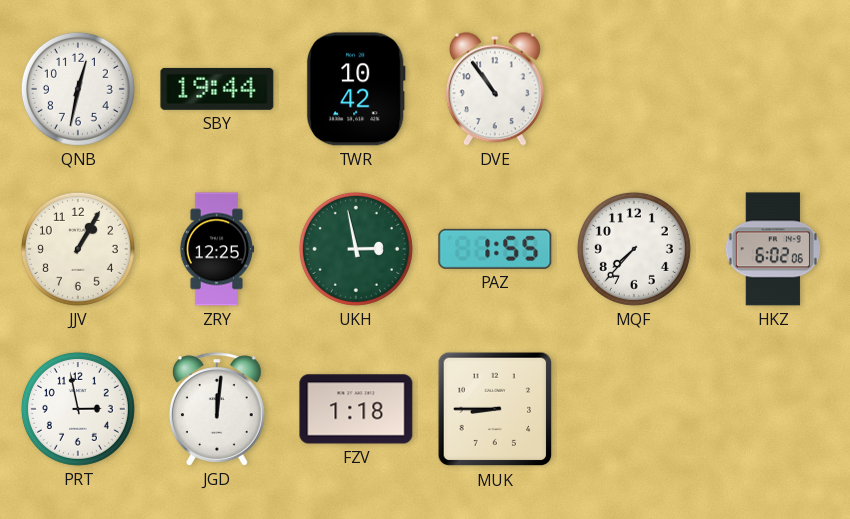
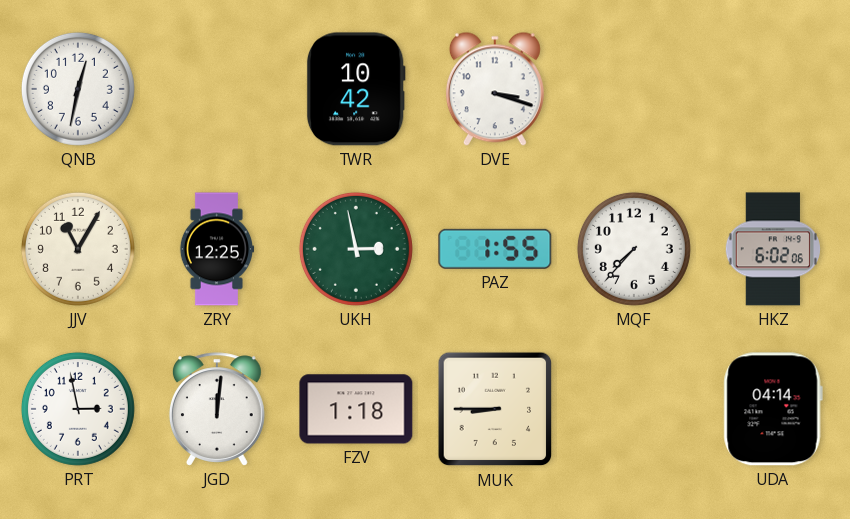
SBY: 19:44 -> none (217, 89)
DVE: 10:54 -> 3:18 (495, 89)
JJV: 1:05 -> 11:05 (78, 249)
UDA: none -> 04:14 (773, 409)
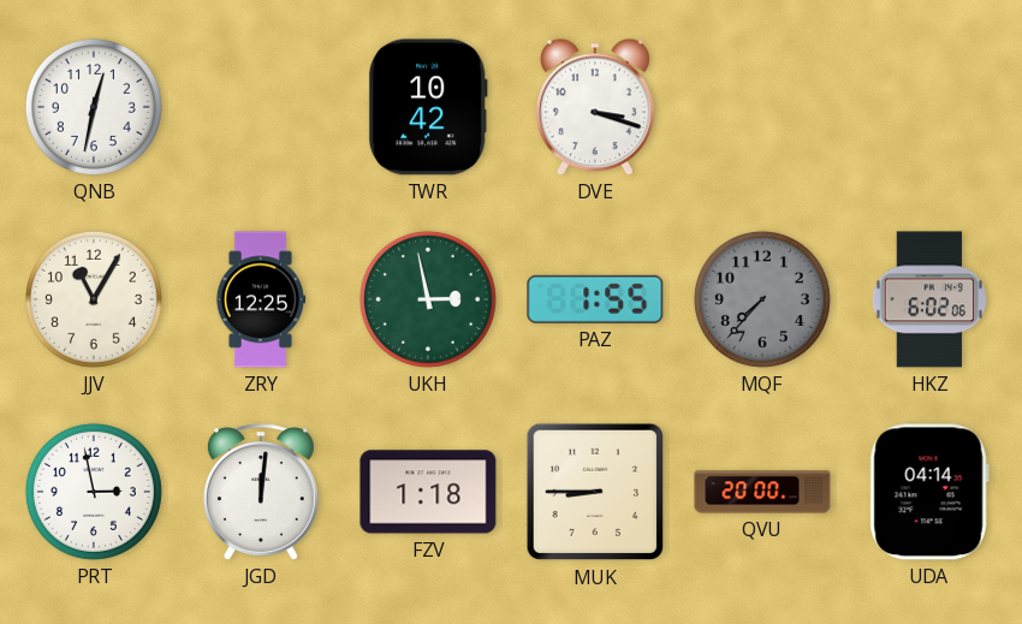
MQF dial: white -> grey (762, 299)
QVU: none -> 20:00 (762, 492)
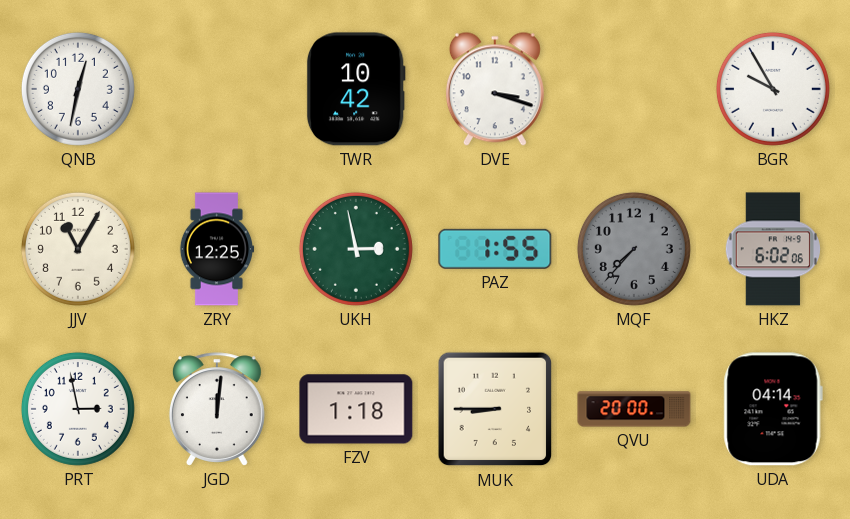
BGR: none -> 9:55 (773, 89)
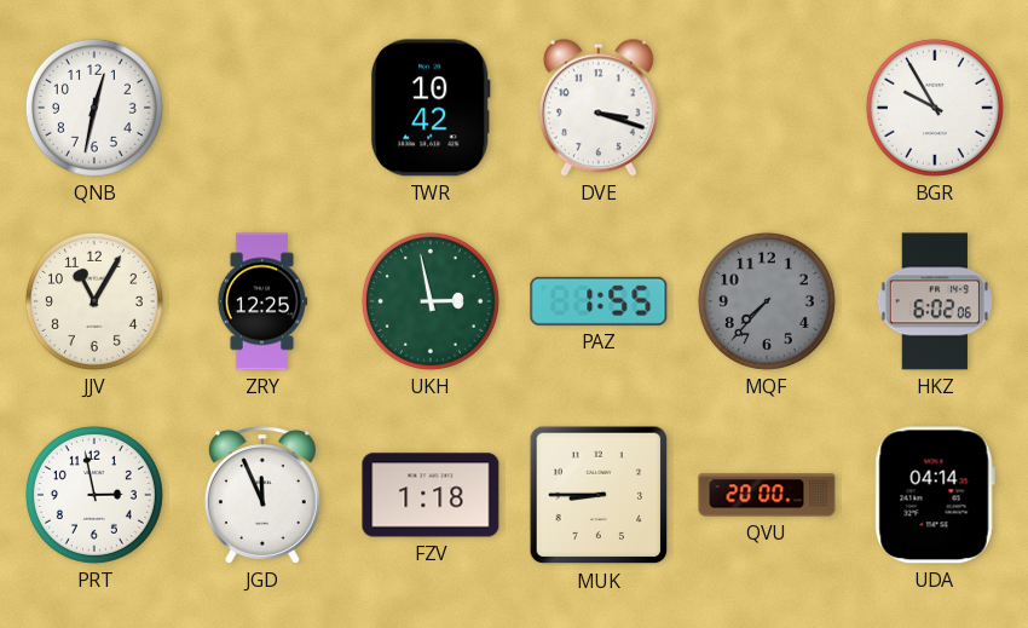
JGD: 12:01 -> 11:56 (262, 495)
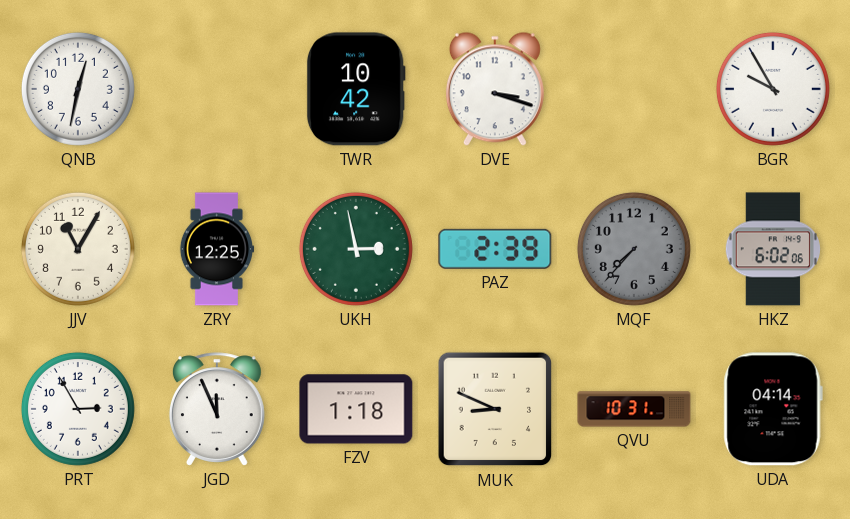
PAZ: 1:55 -> 2:39 (495, 249)
PRT: 2:58 -> 2:55 (78, 409)
MUK: 8:45 -> 8:49 (495, 409)
QVU: 20:00 -> 10:31 (634, 409)
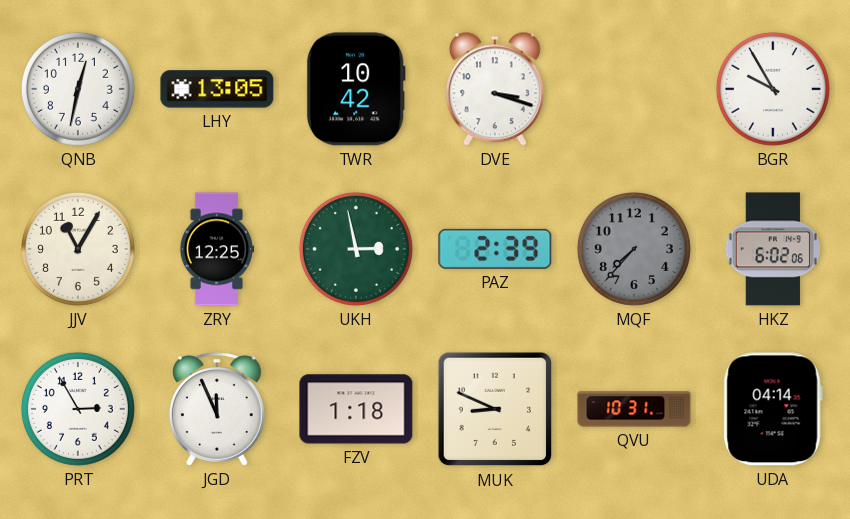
LHY: none -> 13:05 (217, 89)
